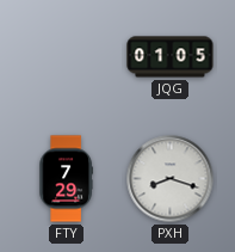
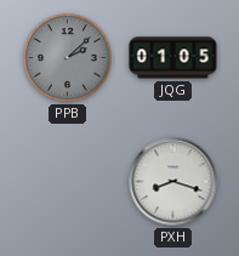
PPB: none -> 2:08 (68, 58)
FTY: 7:29 -> none (66, 179)
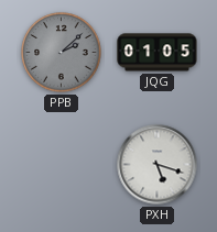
PXH: 8:18 -> 5:18 (158, 165)
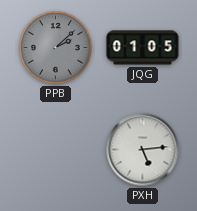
PXH: 5:18 -> 5:14 (143, 150)
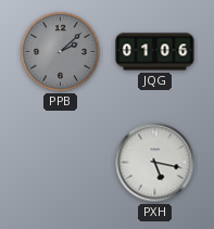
JQG: 01:05 -> 01:06 (155, 52)
PXH: 5:14 -> 5:17 (155, 163)
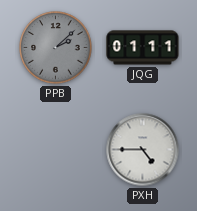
JQG: 01:06 -> 01:11 (143, 48)
PXH: 5:17 -> 4:45 (143, 150)
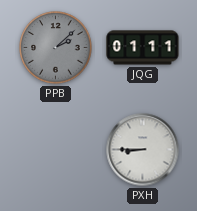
PXH: 4:45 -> 8:45 (143, 150)
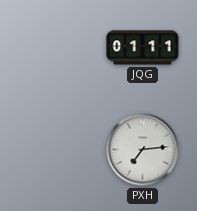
PPB: 2:08 -> none (56, 48)
PXH: 8:45 -> 7:14 (143, 150)
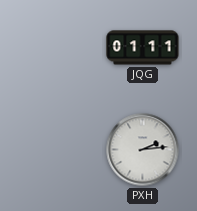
PXH: 7:14 -> 2:14 (143, 150)
